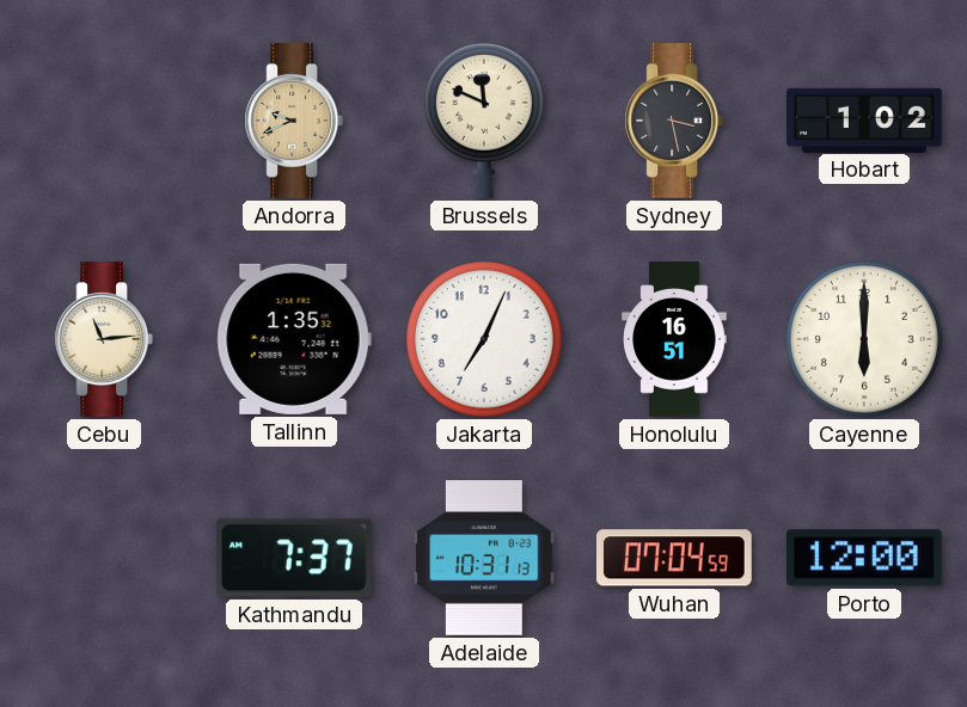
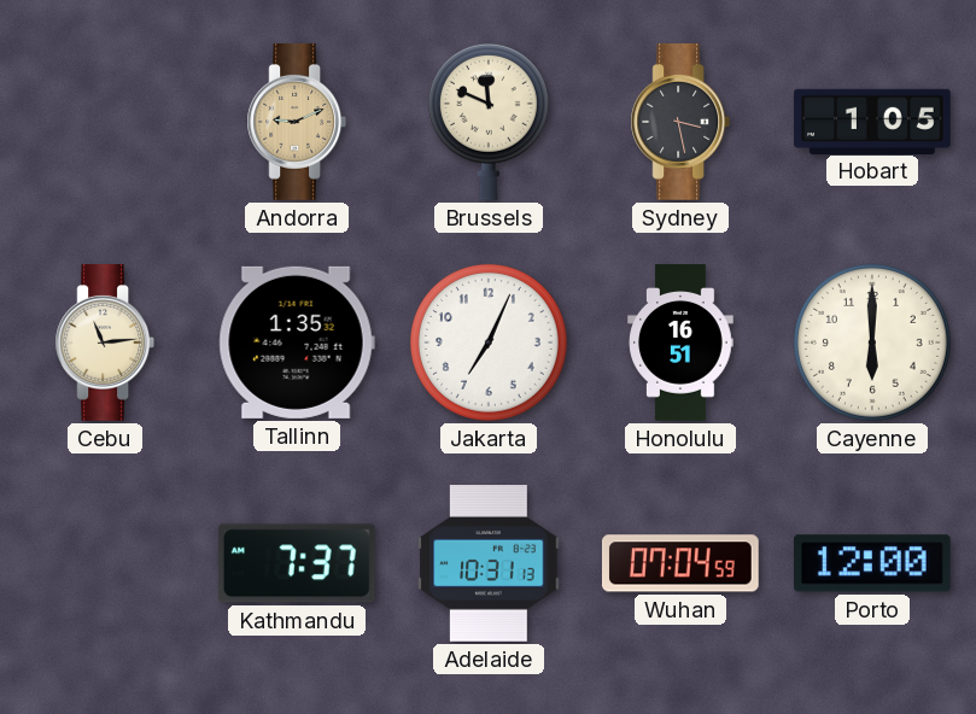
Andorra: 9:41 -> 9:11 (296, 123)
Hobart: 1:02 -> 1:05 (872, 121)
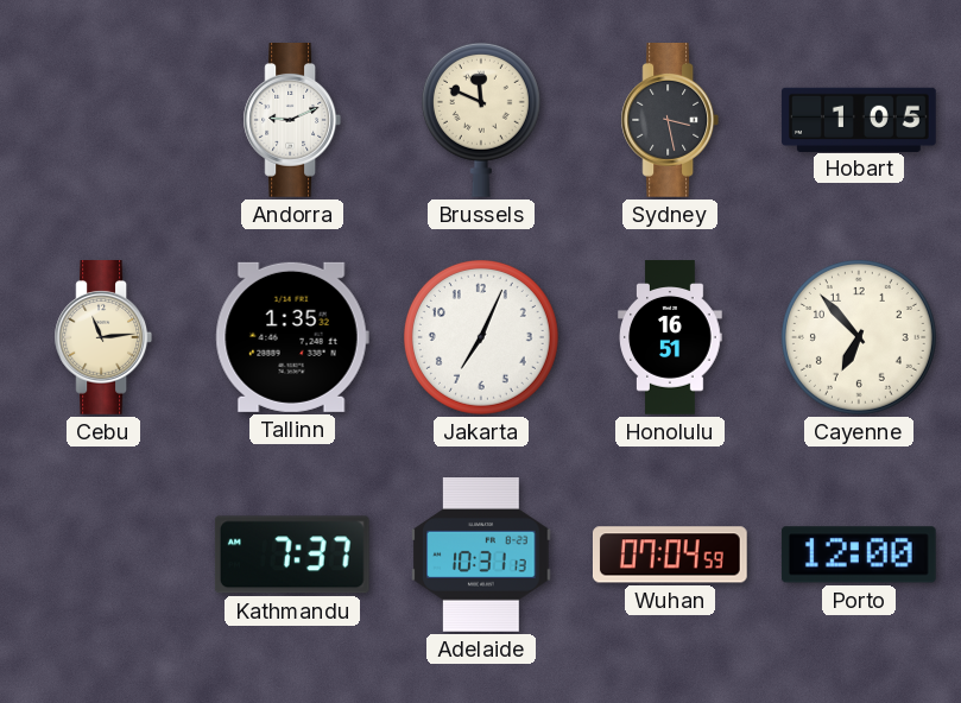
Andorra dial: champagne -> white (291, 121)
Cayenne: 6:00 -> 6:53 (859, 337)
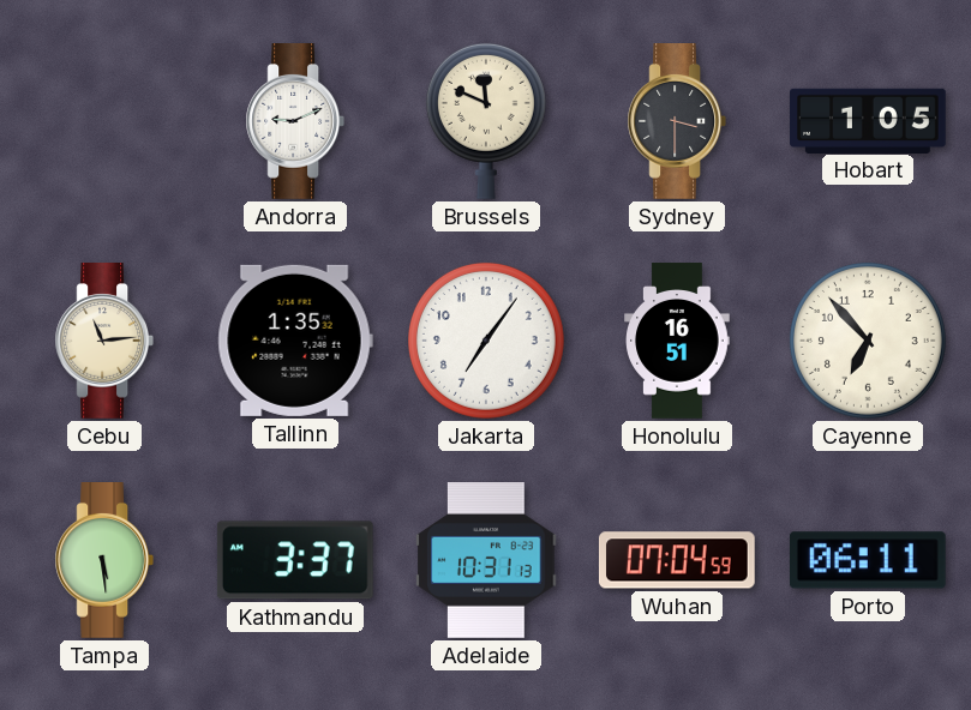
Sydney: 3:28 -> 3:30 (676, 122)
Jakarta: 7:04 -> 7:06 (486, 341)
Tampa: none -> 5:29 (103, 561)
Kathmandu: 7:37 -> 3:37 (295, 560)
Porto: 12:00 -> 06:11 (868, 560)
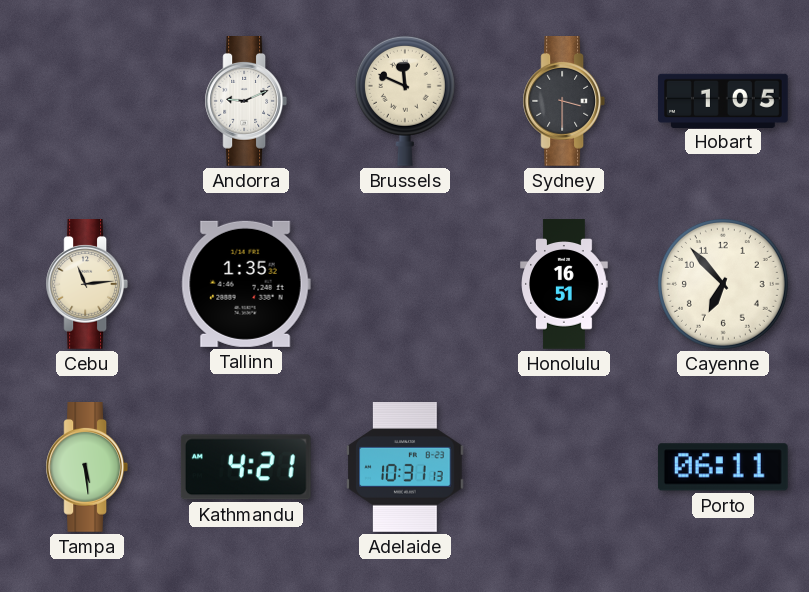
Jakarta: 7:06 -> none (486, 341)
Kathmandu: 3:37 -> 4:21 (246, 467)
Wuhan: 07:04 -> none (677, 560)
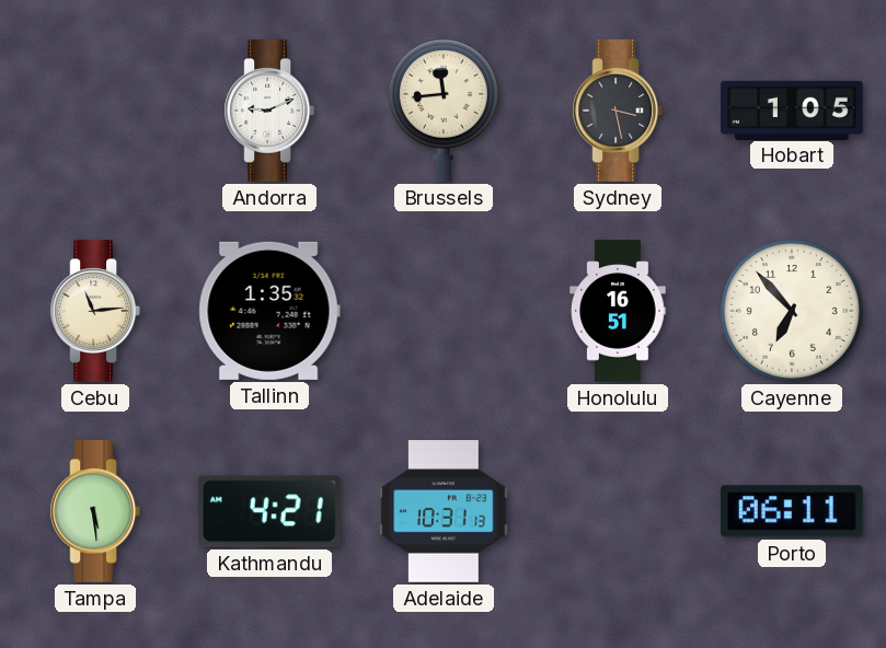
Brussels: 11:49 -> 11:44 (444, 111)
Sydney: 3:30 -> 3:28 (617, 112)
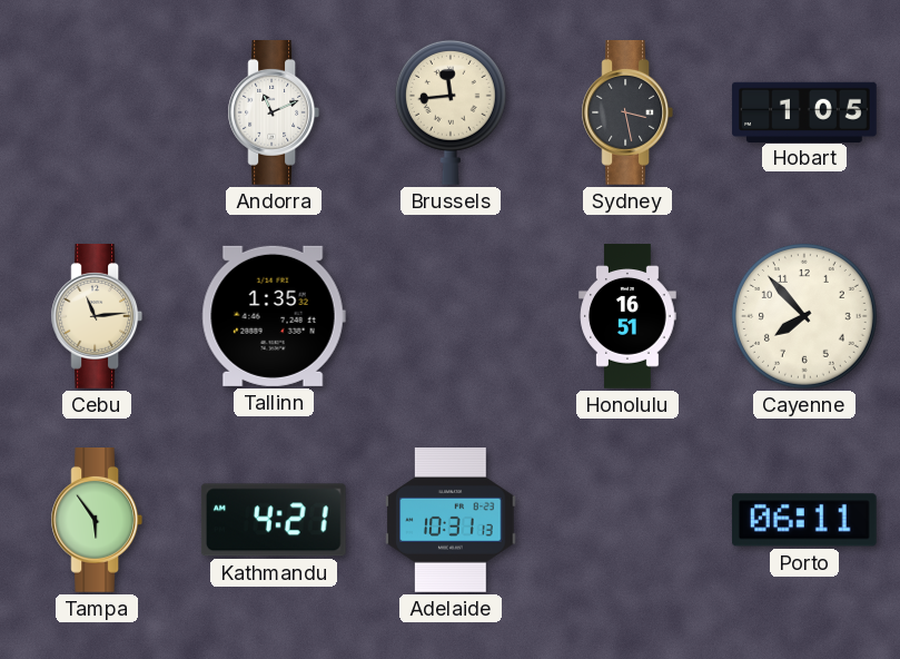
Andorra: 9:11 -> 11:11 (273, 114)
Cayenne: 6:53 -> 7:53 (804, 316)
Tampa: 5:29 -> 5:54 (96, 521)
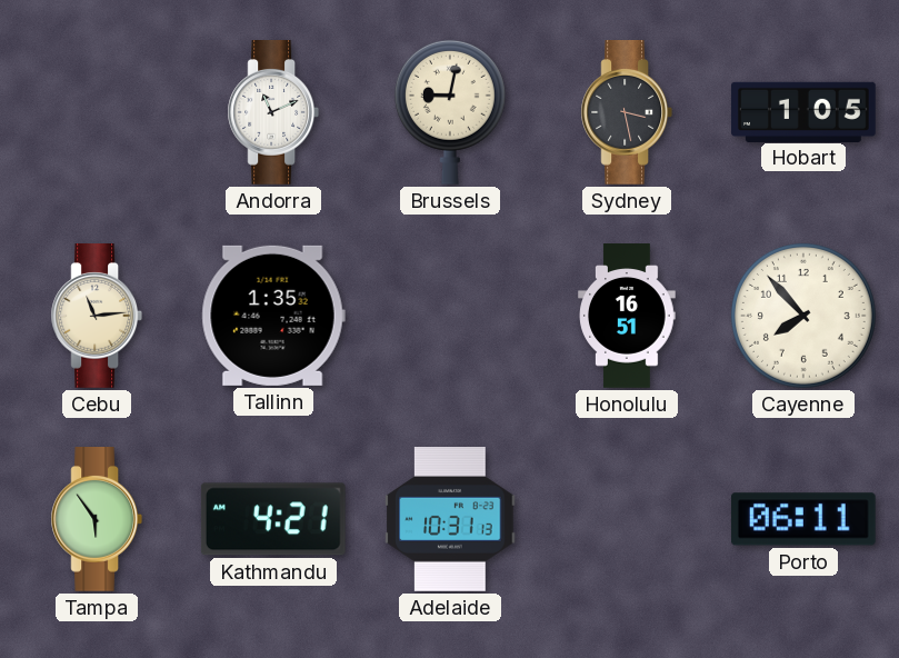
Brussels: 11:44 -> 9:02 (450, 112)
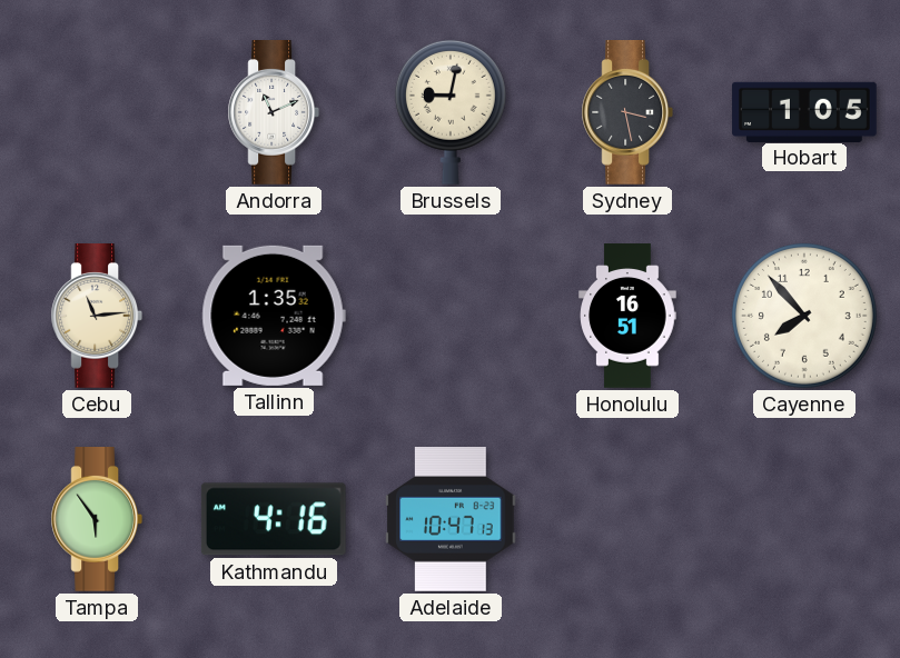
Kathmandu: 4:21 -> 4:16 (274, 519)
Adelaide: 10:31 -> 10:47 (451, 520)
Porto: 06:11 -> none (803, 519)
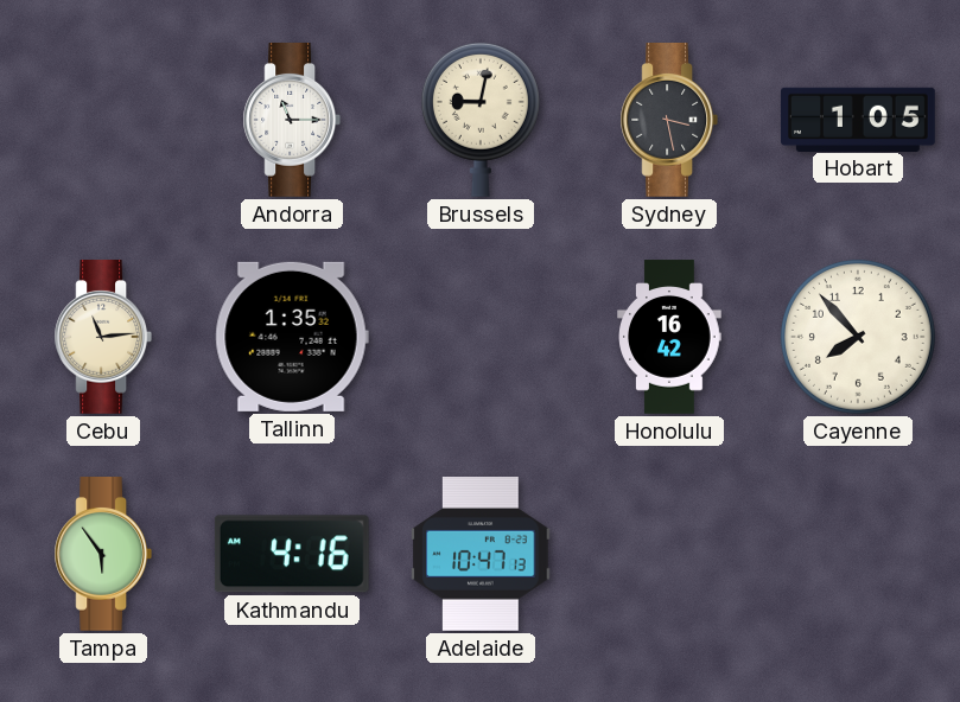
Andorra: 11:11 -> 11:15 (291, 121)
Honolulu: 16:51 -> 16:42 (669, 337)
